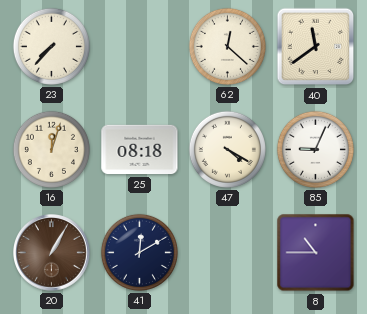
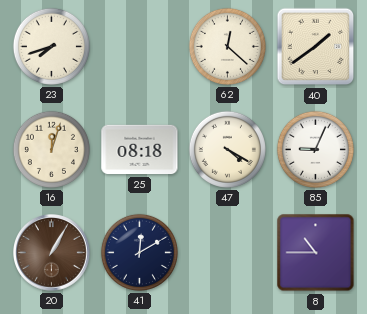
23: 7:37 -> 7:42 (51, 46)
40: 11:39 -> 1:39 (316, 47)
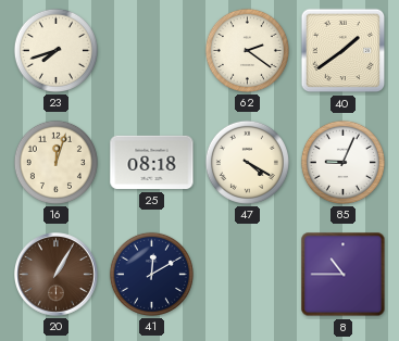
62: 12:22 -> 2:21 (247, 50)
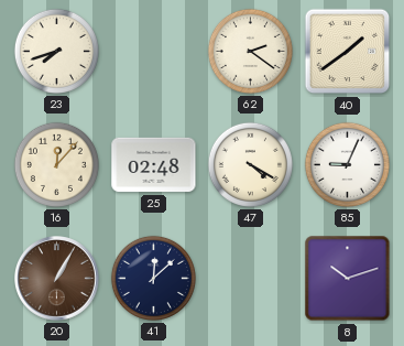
16: 12:03 -> 12:07 (56, 164)
25: 08:18 -> 02:48 (154, 165)
41: 12:10 -> 12:08 (153, 278)
8: 10:45 -> 10:12 (348, 279)
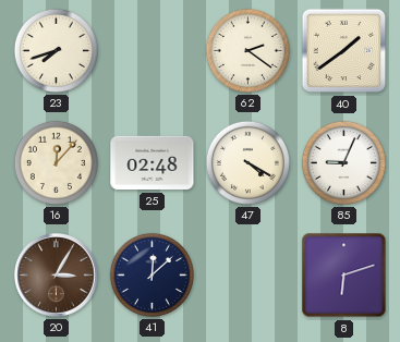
20: 1:05 -> 3:05 (57, 276)
8: 10:12 -> 6:12 (344, 276)
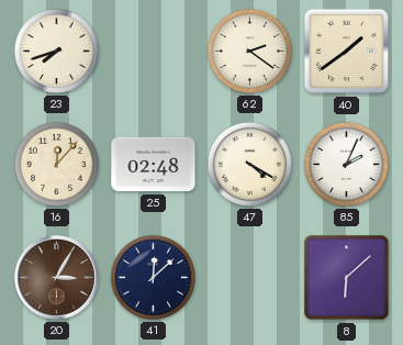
85: 9:04 -> 2:04 (346, 164)
8: 6:12 -> 6:08 (347, 278)
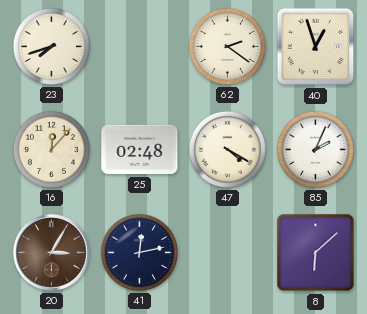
40: 1:39 -> 12:57 (316, 47)
41: 12:08 -> 12:13 (139, 252)
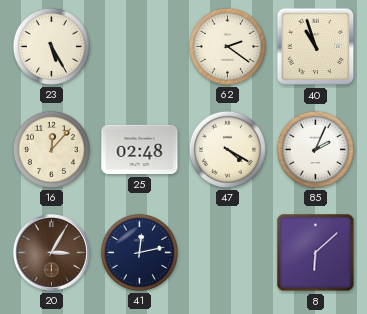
23: 7:42 -> 5:25 (51, 46)
40: 12:57 -> 10:57 (316, 47)
